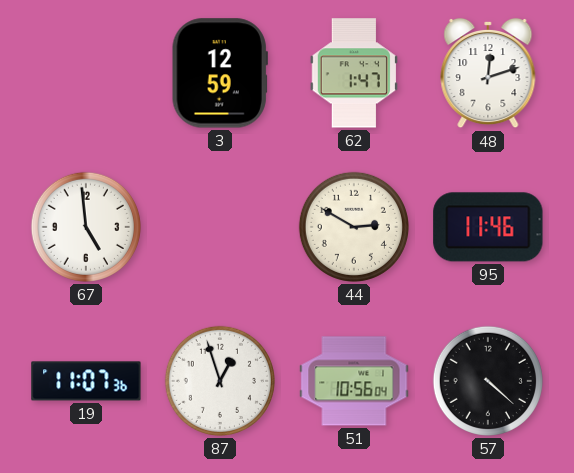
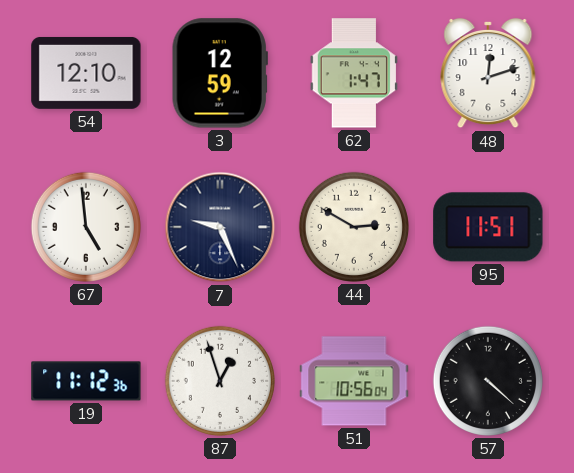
54: none -> 12:10 (86, 73)
7: none -> 9:26 (220, 227)
95: 11:46 -> 11:51 (488, 227)
19: 11:07 -> 11:12 (86, 381)
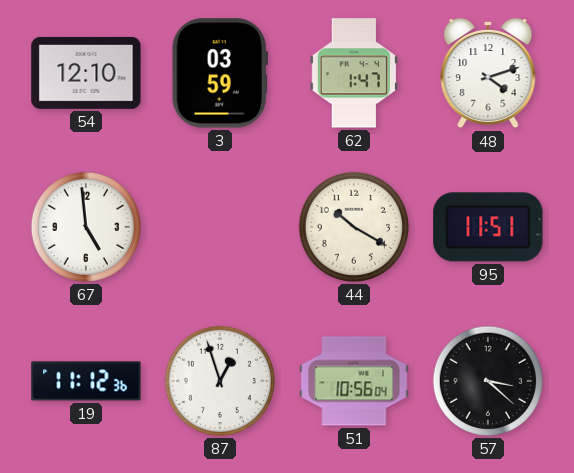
3: 12:59 -> 03:59 (220, 73)
48: 12:12 -> 4:12 (488, 73)
7: 9:26 -> none (220, 227)
44: 2:50 -> 10:20 (354, 227)
57: 4:22 -> 3:22 (488, 381)
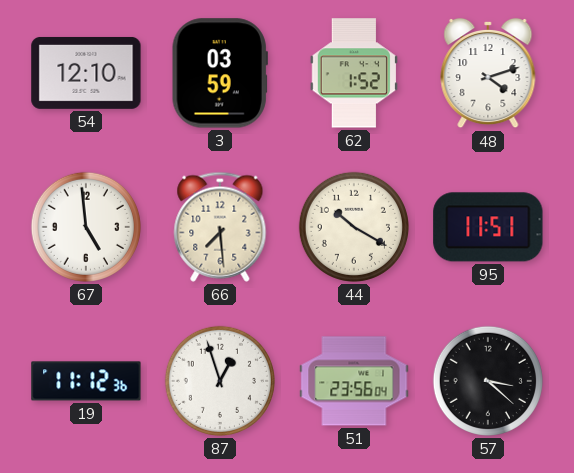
62: 1:47 -> 1:52 (354, 73)
66: none -> 7:29 (220, 227)
51: 10:56 -> 23:56 (354, 381)
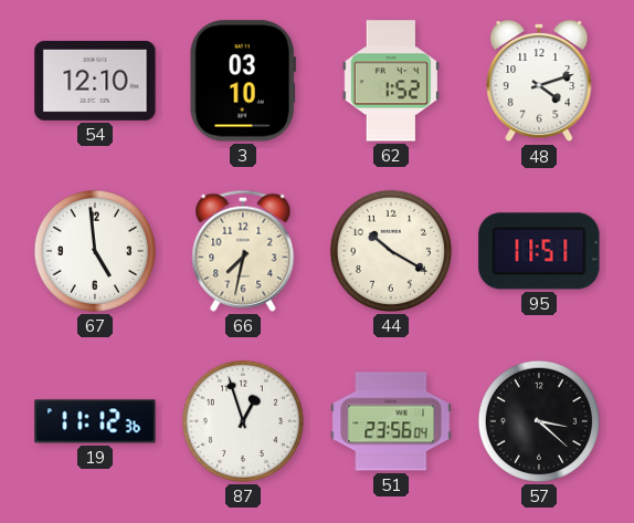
3: 03:59 -> 03:10 (243, 81)
66: 7:29 -> 7:32 (243, 251)
